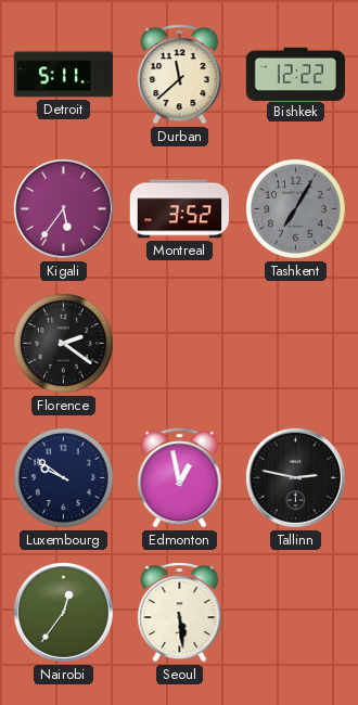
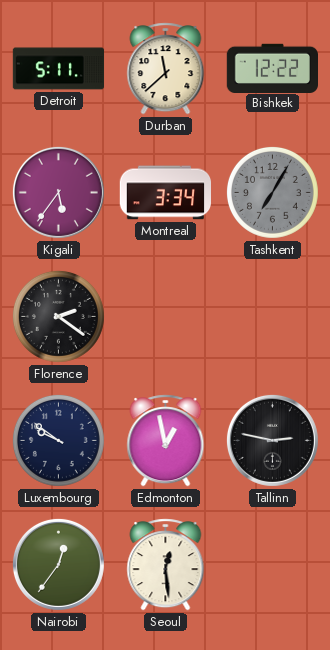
Montreal: 3:52 -> 3:34 (165, 193)
Seoul: 5:29 -> 12:29 (166, 565)
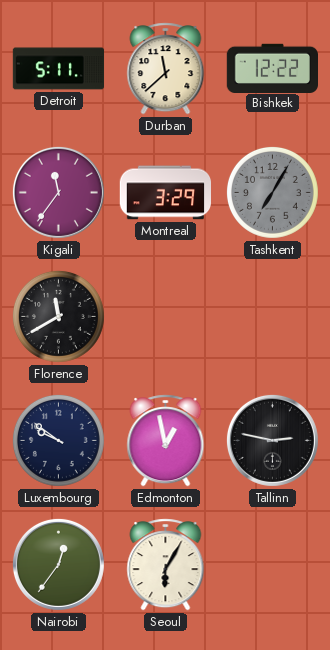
Kigali: 5:36 -> 11:36 (58, 192)
Montreal: 3:34 -> 3:29 (165, 193)
Florence: 2:21 -> 11:40 (58, 316)
Seoul: 12:29 -> 6:05 (166, 565)
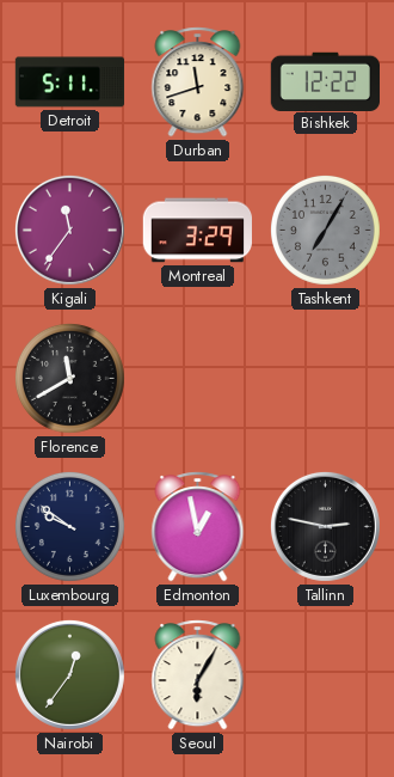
Durban: 11:38 -> 11:42 (198, 82)
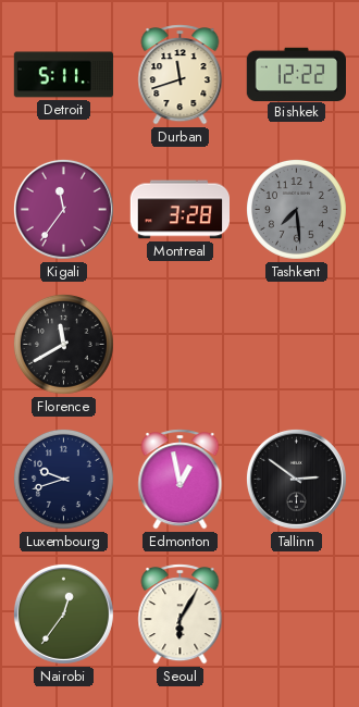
Montreal: 3:29 -> 3:28 (179, 210)
Tashkent: 7:05 -> 7:29 (296, 209)
Luxembourg: 9:51 -> 9:42 (63, 479)
Tallinn: 2:47 -> 2:51 (296, 479)
